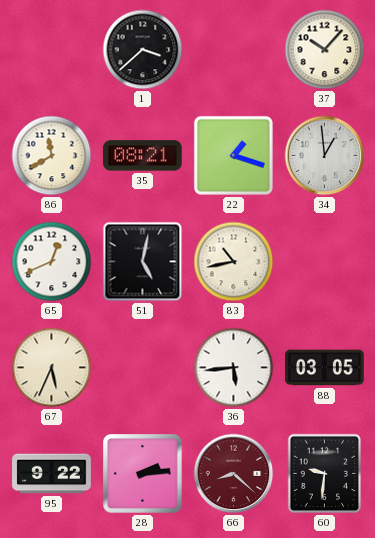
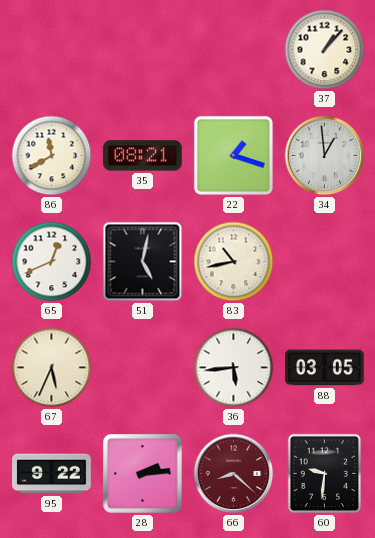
1: 3:38 -> none (143, 50)
37: 10:07 -> 1:07 (325, 50)
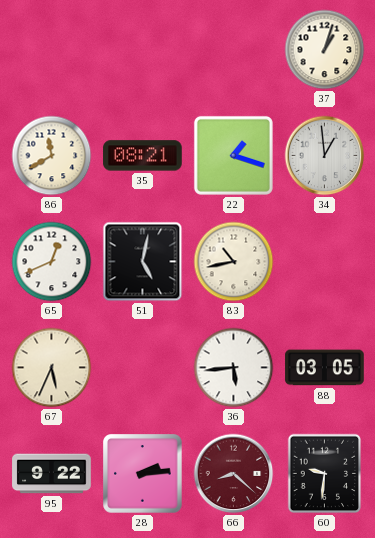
37: 1:07 -> 1:03 (325, 50)
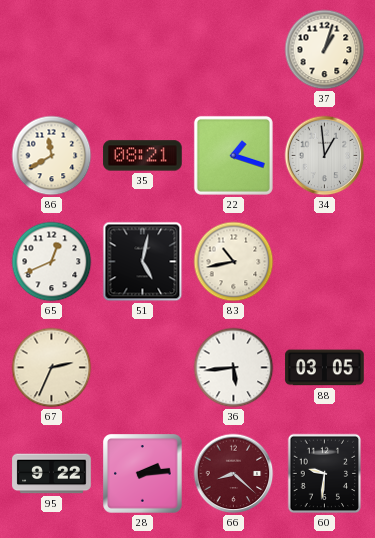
67: 5:34 -> 2:34 (52, 368)
